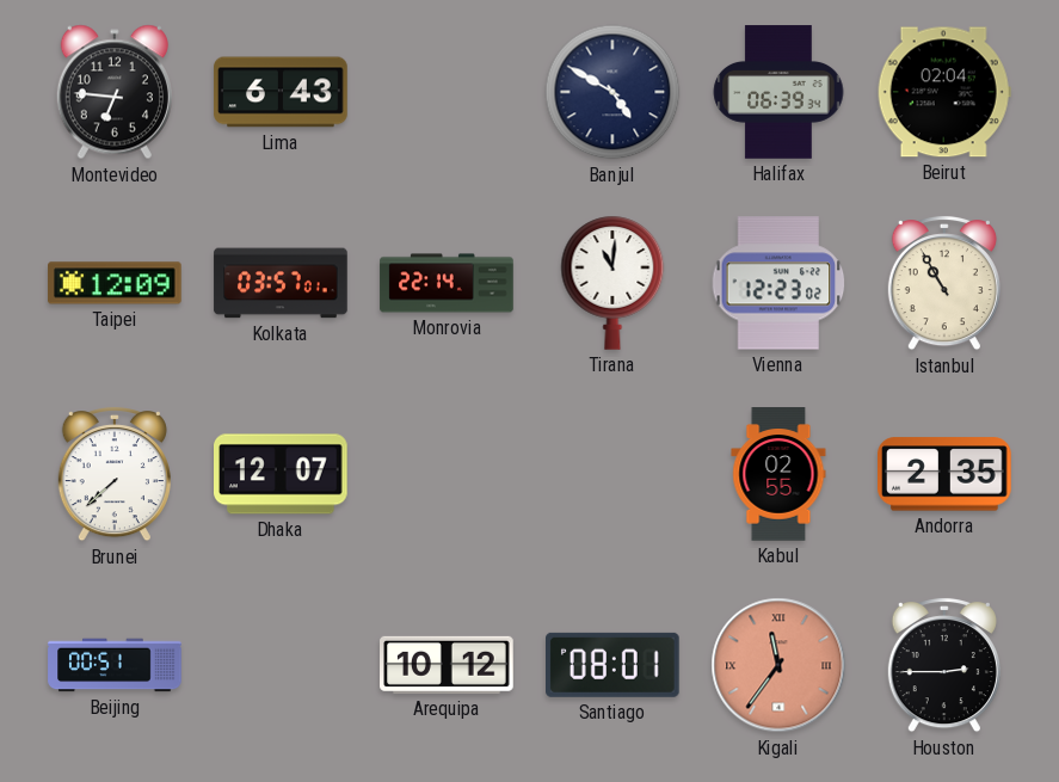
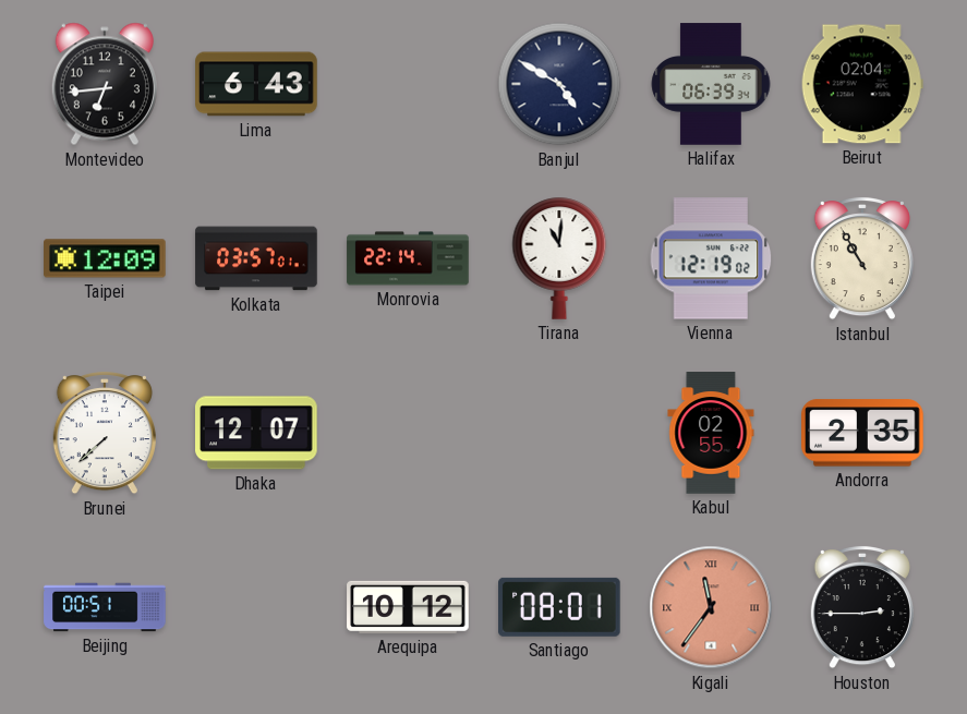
Montevideo: 6:46 -> 6:44 (105, 84)
Vienna: 12:23 -> 12:19 (711, 258)
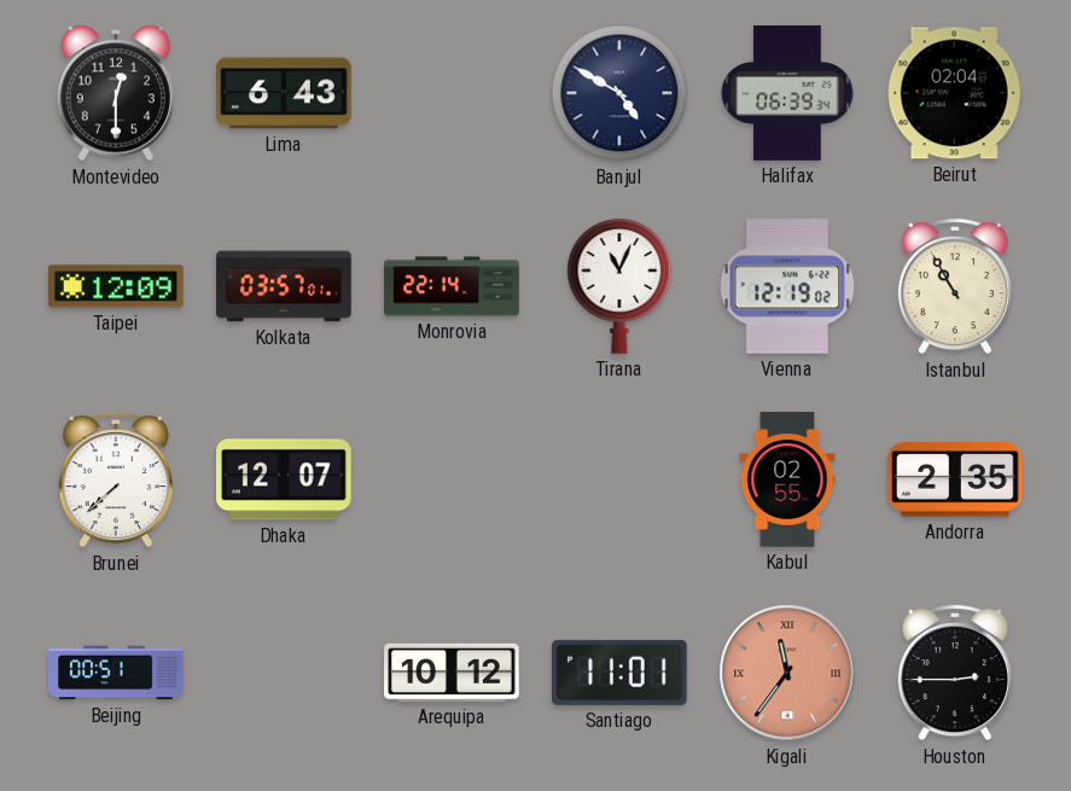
Montevideo: 6:44 -> 12:30 (116, 93)
Tirana: 11:01 -> 11:04 (619, 286)
Santiago: 08:01 -> 11:01 (621, 673)
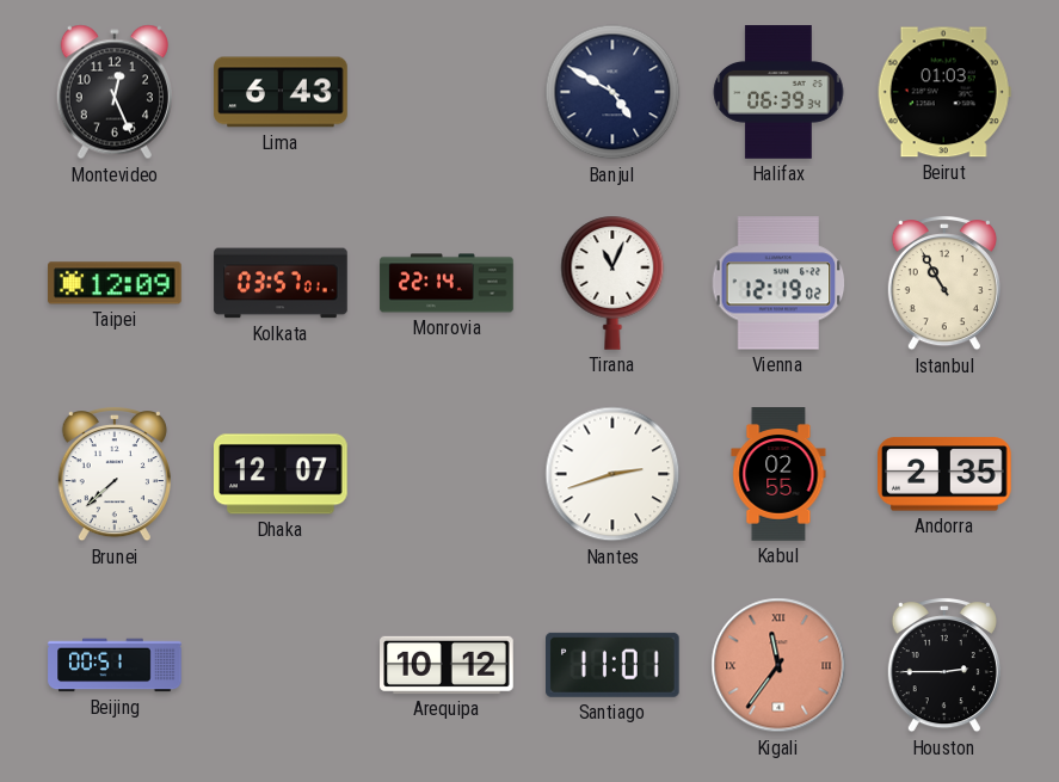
Montevideo: 12:30 -> 12:26 (115, 92)
Beirut: 02:04 -> 01:03 (944, 92)
Nantes: none -> 2:42 (612, 474)
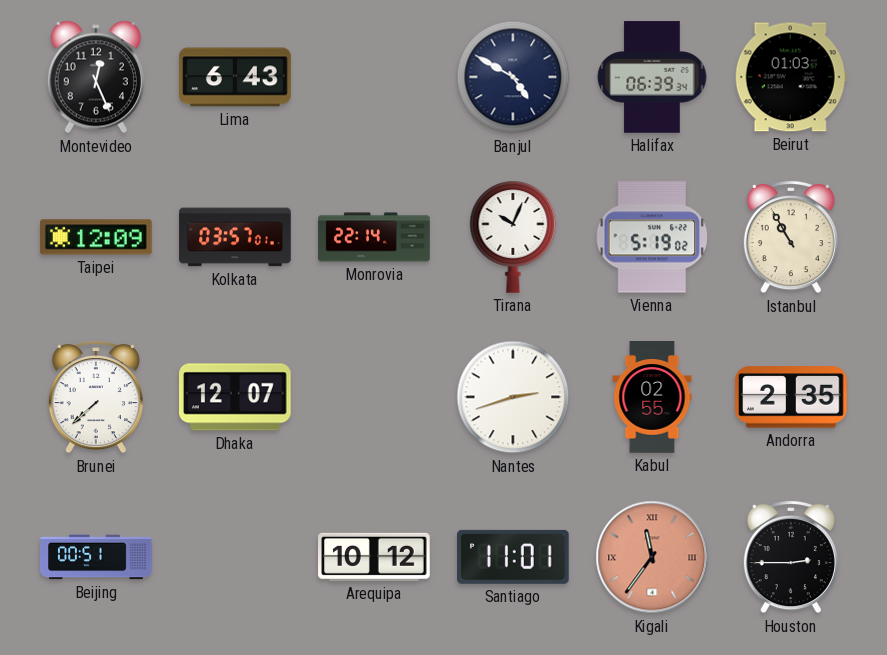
Tirana: 11:04 -> 10:04 (513, 237)
Vienna: 12:19 -> 5:19 (652, 237)
